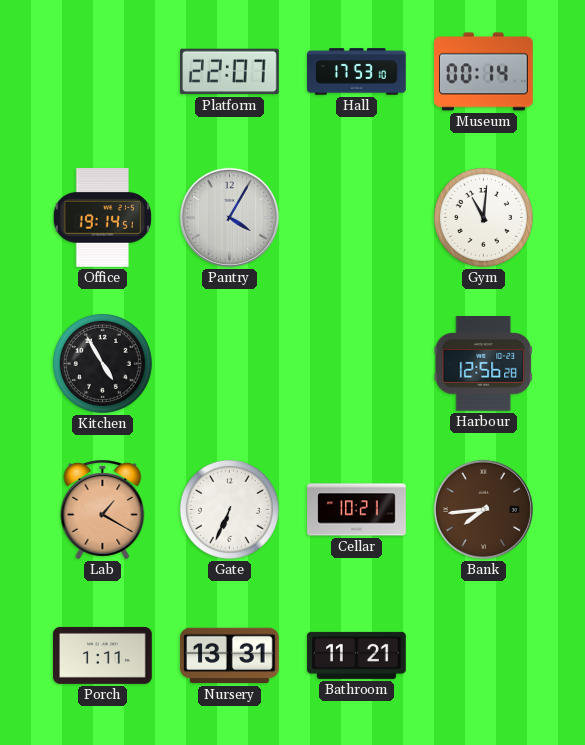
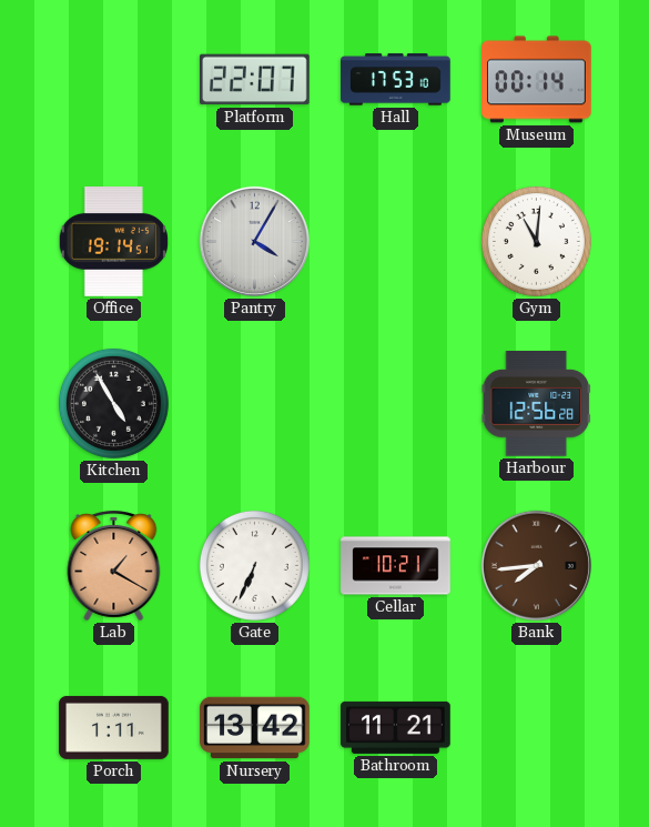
Nursery: 13:31 -> 13:42 (255, 728)
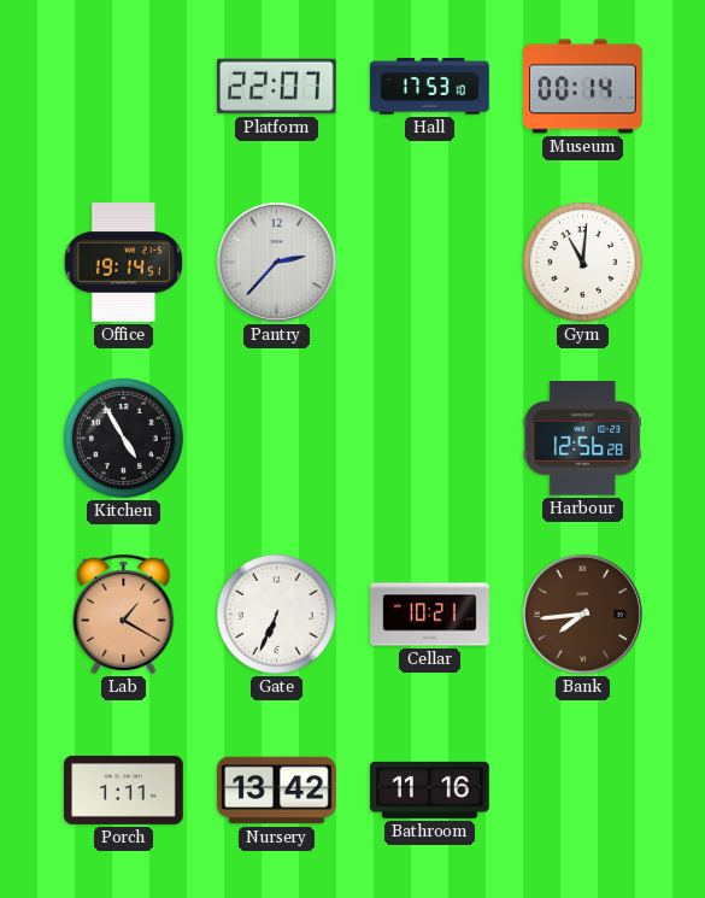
Pantry: 4:05 -> 2:37 (276, 262)
Bathroom: 11:21 -> 11:16 (430, 790)
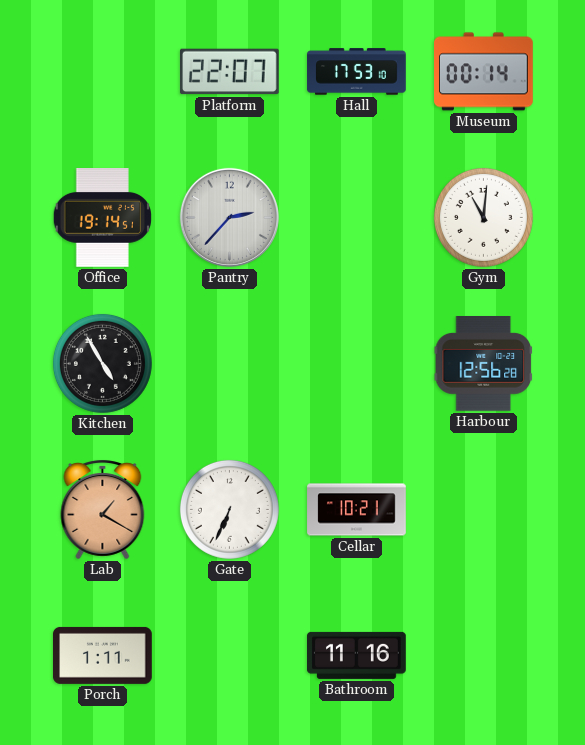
Bank: 7:44 -> none (582, 614)
Nursery: 13:42 -> none (277, 791)
